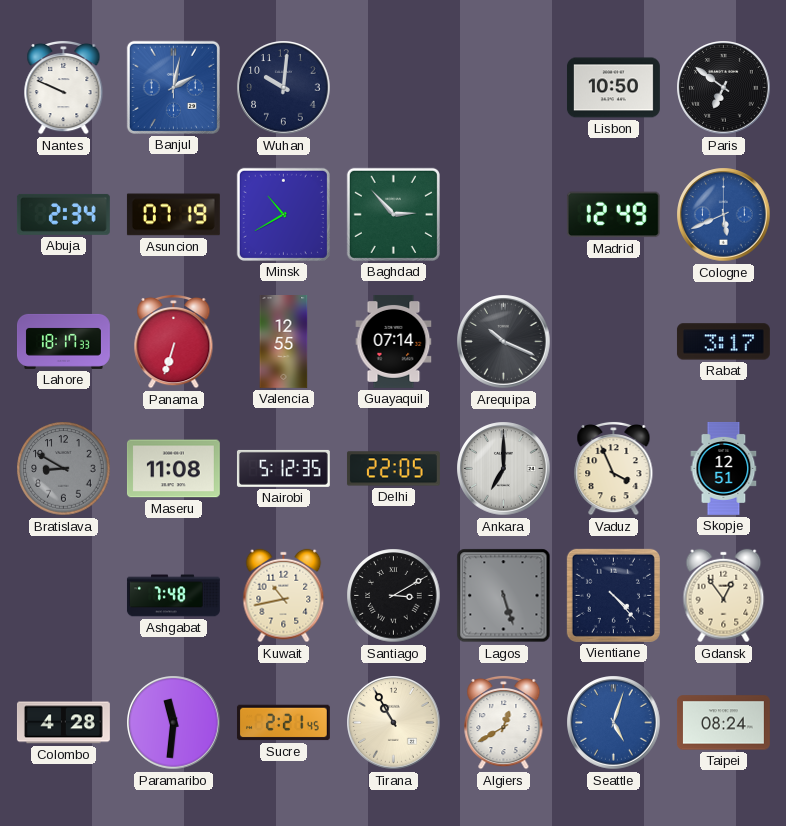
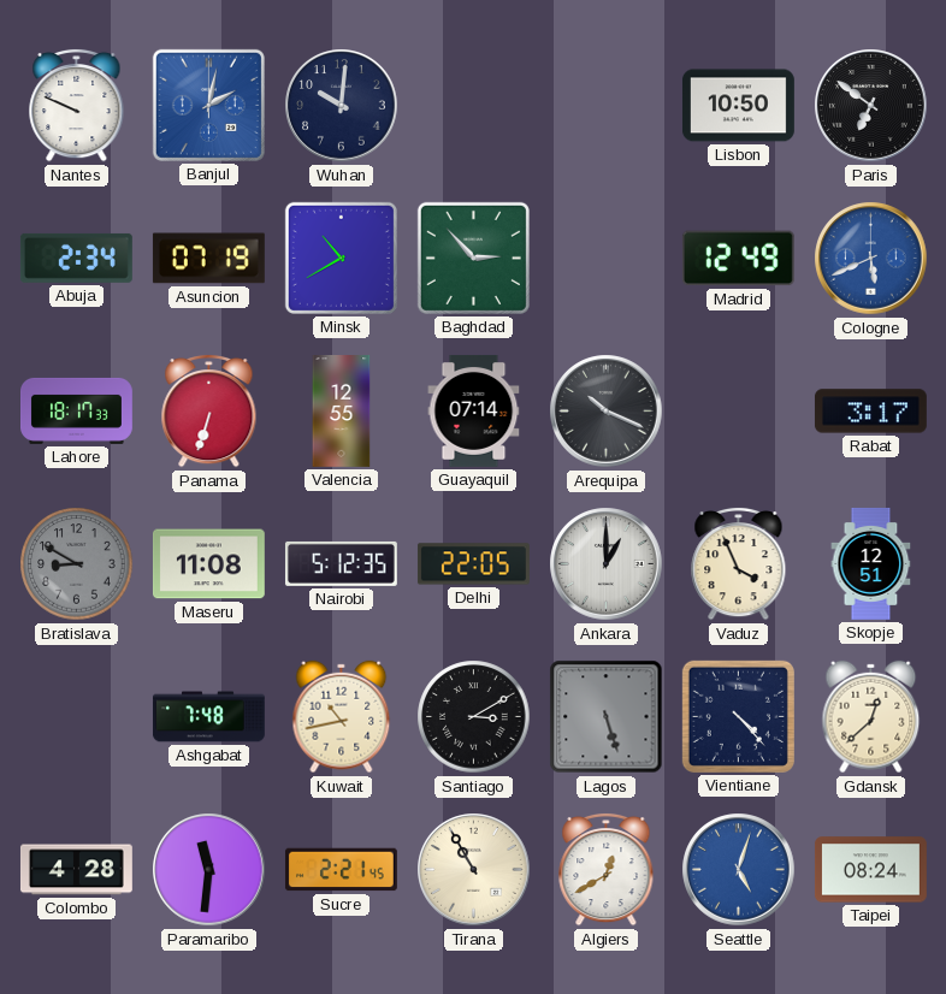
Ankara: 7:00 -> 1:00 (607, 564)
Gdansk: 12:54 -> 12:38 (871, 717)
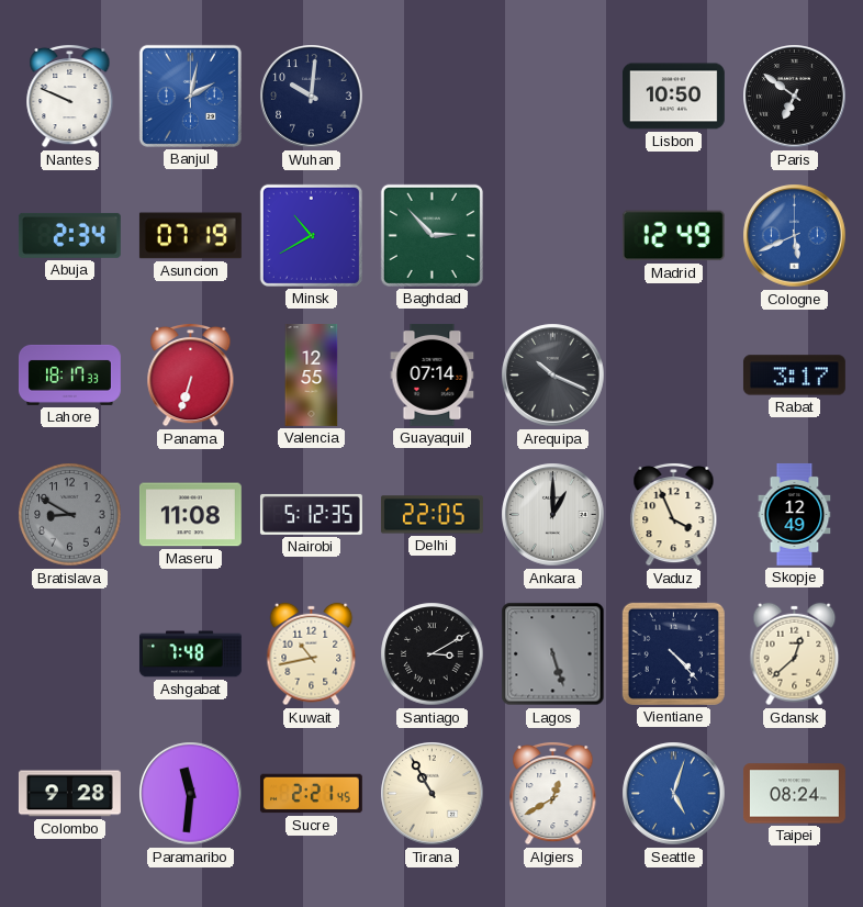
Skopje: 12:51 -> 12:49 (795, 514)
Colombo: 4:28 -> 9:28 (69, 794)
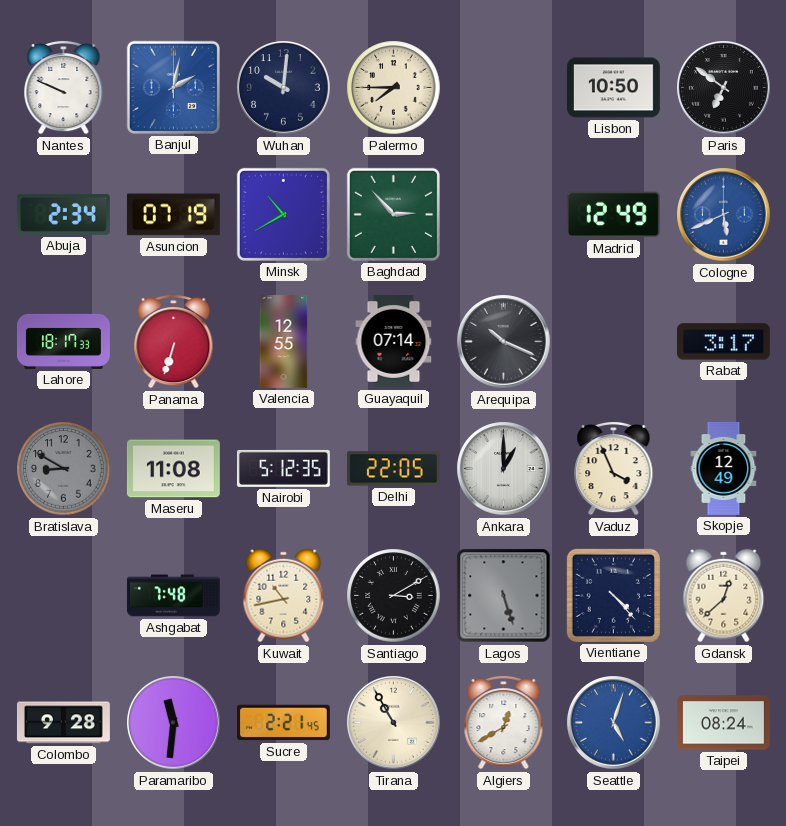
Palermo: none -> 7:45 (394, 88)
